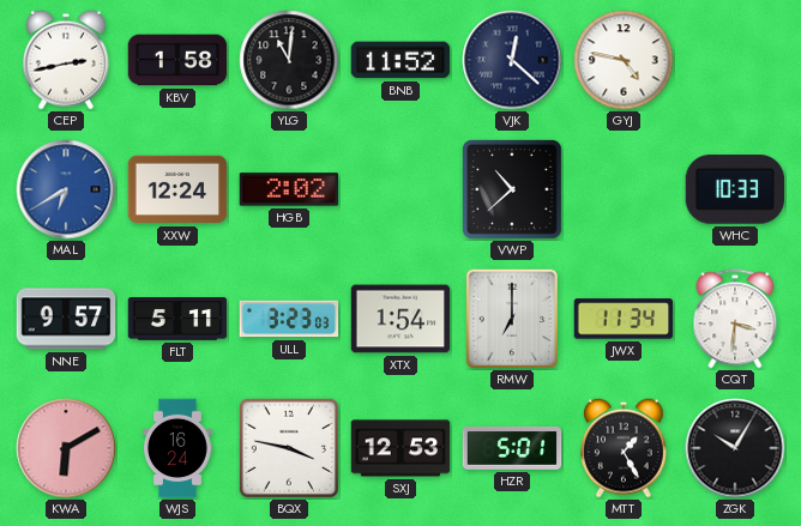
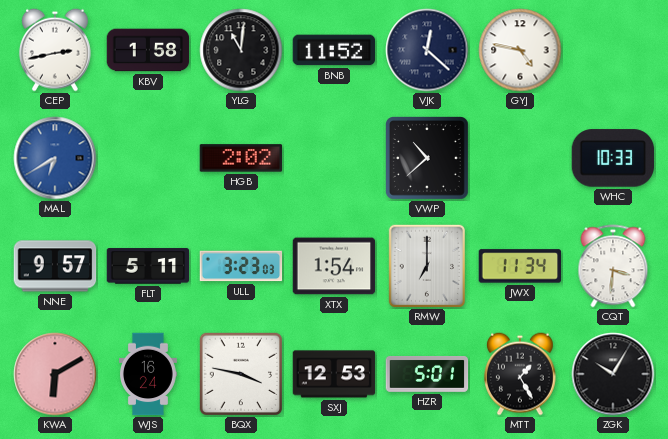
XXW: 12:24 -> none (177, 189)
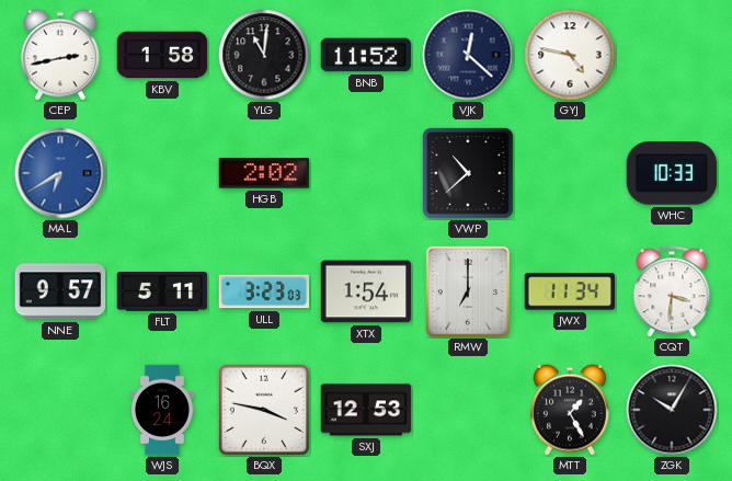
KWA: 6:10 -> none (55, 374)
HZR: 5:01 -> none (427, 375)
